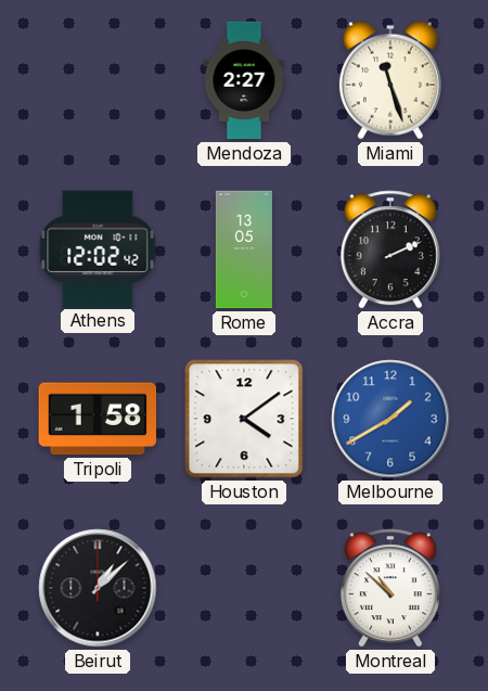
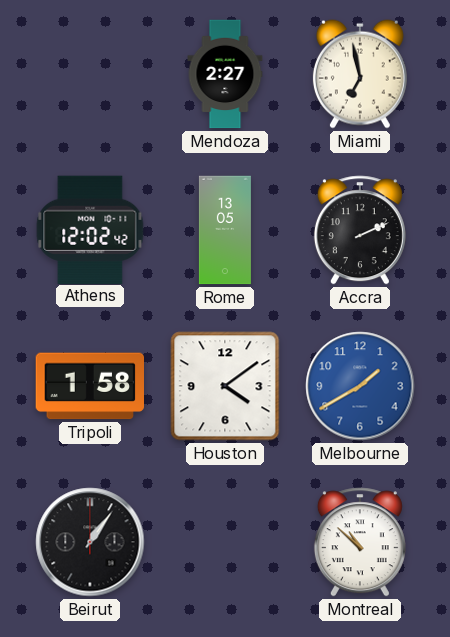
Miami: 11:27 -> 6:58 (360, 74)
Beirut: 1:08 -> 1:06 (90, 542)
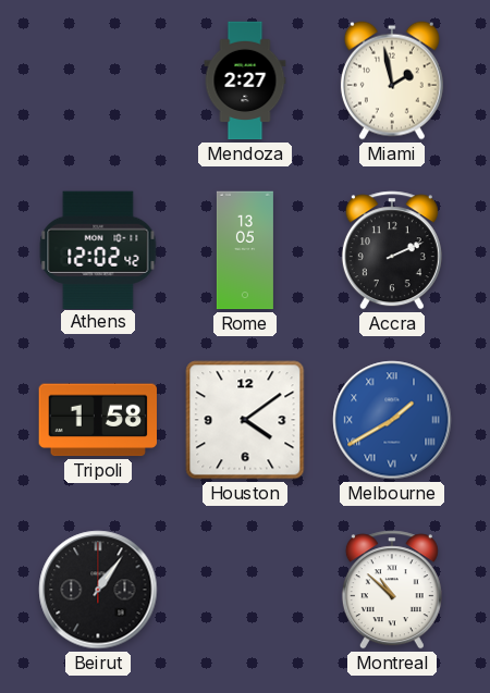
Miami: 6:58 -> 1:58 (392, 81)
Melbourne numerals: Arabic -> Roman (392, 420)
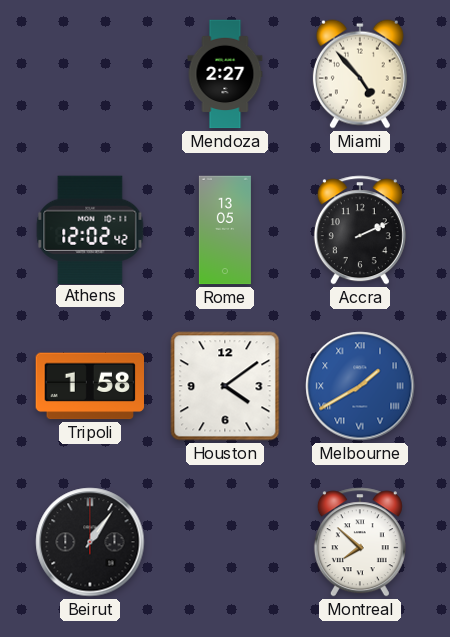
Miami: 1:58 -> 4:53 (360, 74)
Montreal: 10:52 -> 7:52 (360, 542)
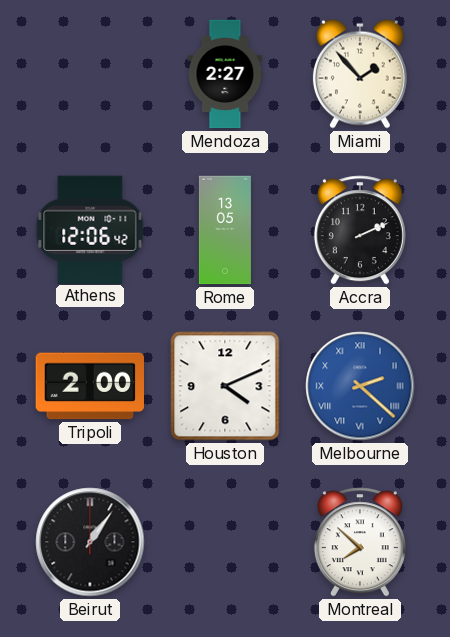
Miami: 4:53 -> 1:53 (360, 74)
Athens: 12:02 -> 12:06 (90, 229)
Tripoli: 1:58 -> 2:00 (89, 386)
Houston: 4:09 -> 4:11 (225, 386)
Melbourne: 1:40 -> 2:22 (360, 386)
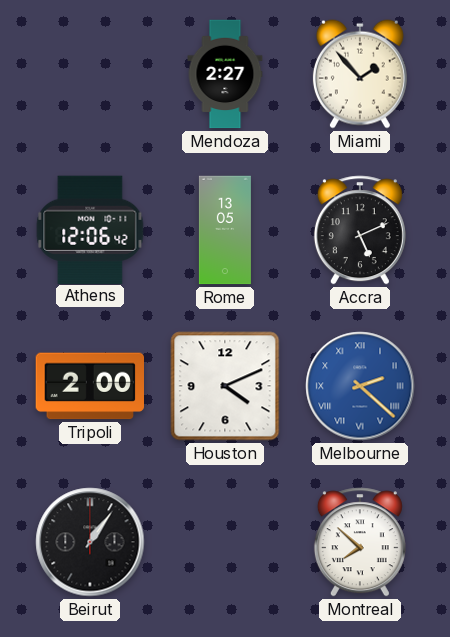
Accra: 2:11 -> 5:11 (360, 230)
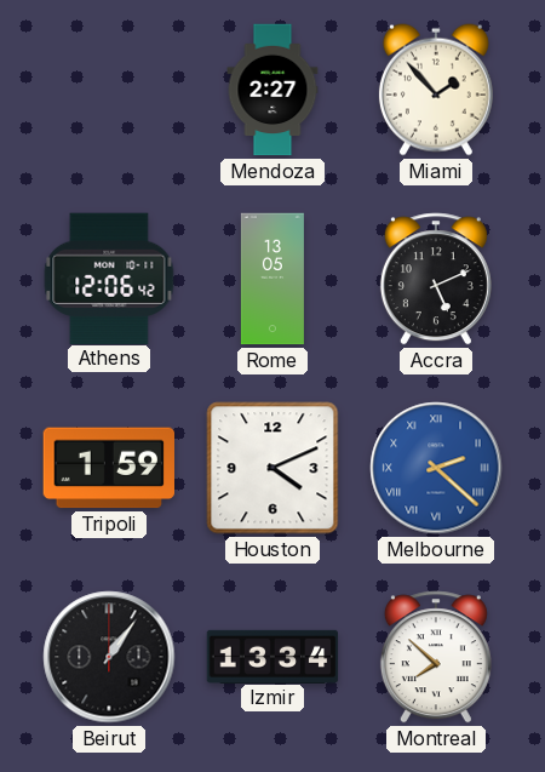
Tripoli: 2:00 -> 1:59 (108, 468)
Izmir: none -> 13:34 (272, 656)
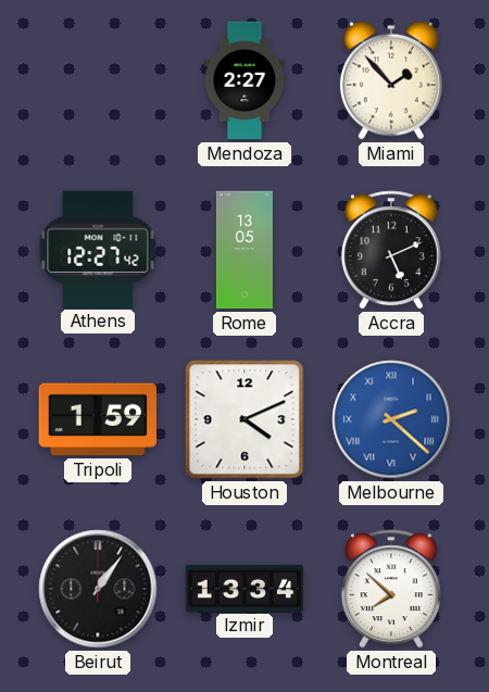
Athens: 12:06 -> 12:27 (98, 249)
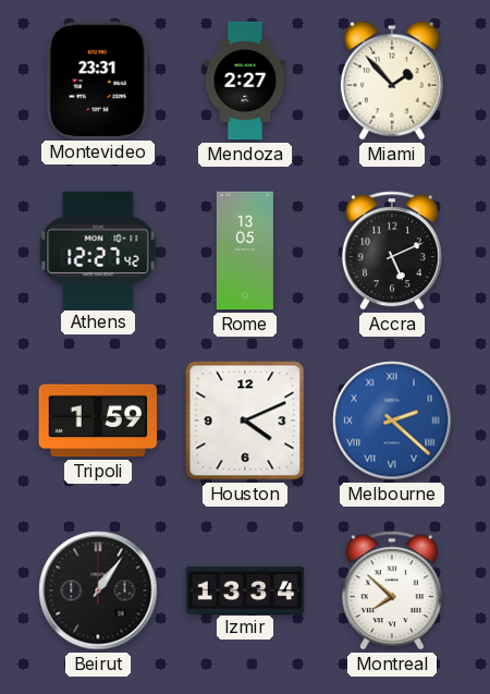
Montevideo: none -> 23:31 (98, 80)
